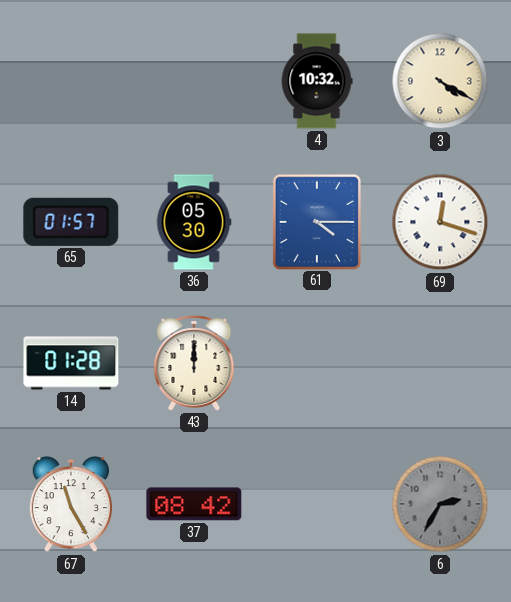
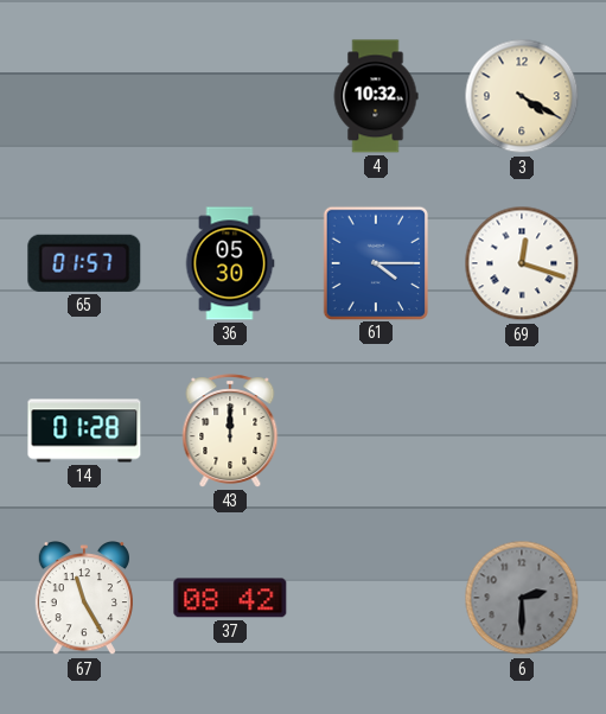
6: 2:35 -> 2:30 (522, 598)
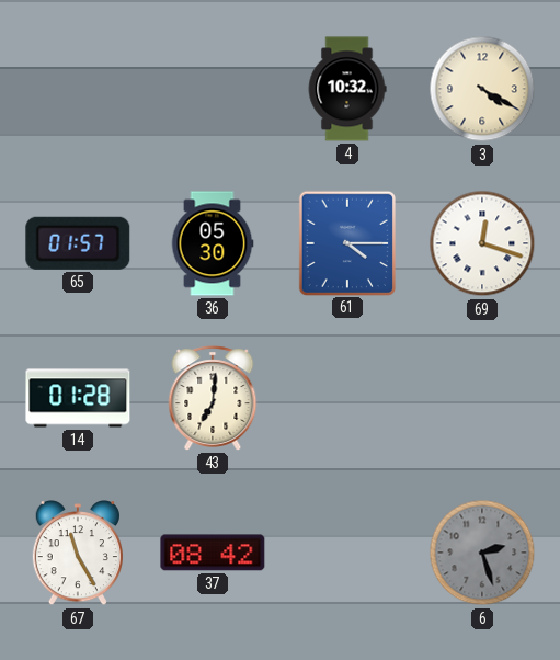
43: 12:00 -> 7:01 (213, 398)
6: 2:30 -> 2:27 (482, 553)
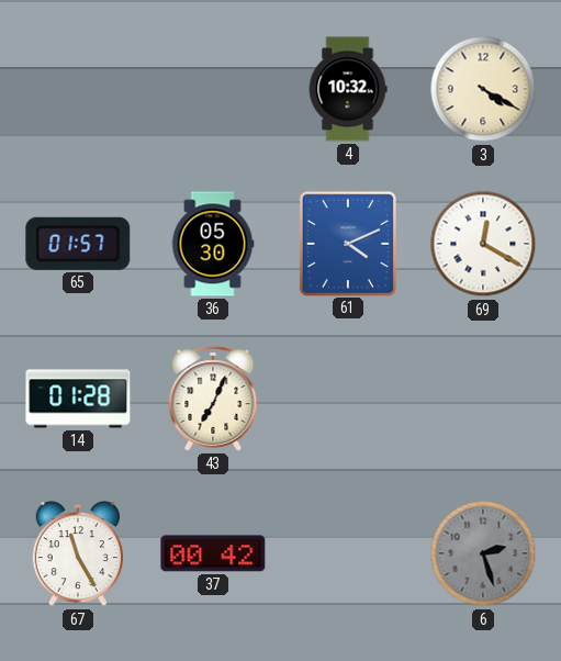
61: 4:15 -> 4:11 (347, 243)
69: 12:18 -> 12:20 (483, 244)
43: 7:01 -> 7:04 (213, 399)
37: 08:42 -> 00:42 (213, 553)
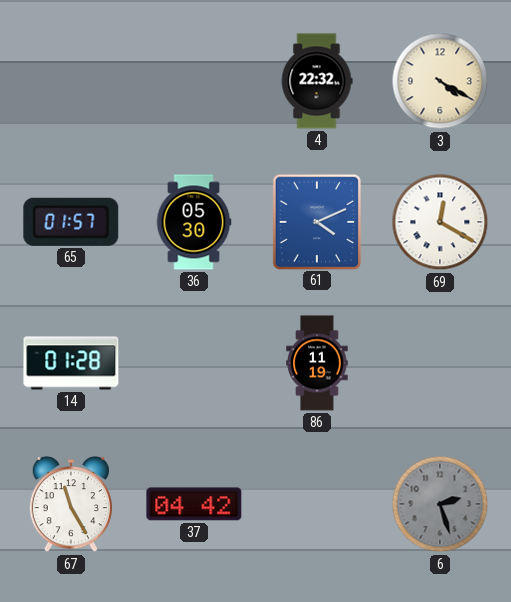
4: 10:32 -> 22:32 (317, 81)
43: 7:04 -> none (213, 399)
86: none -> 11:19 (317, 363)
37: 00:42 -> 04:42 (194, 504)
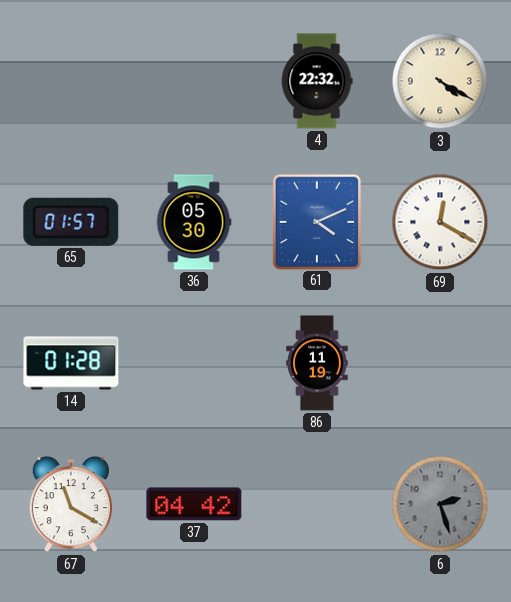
67: 11:25 -> 11:20 (71, 505)
